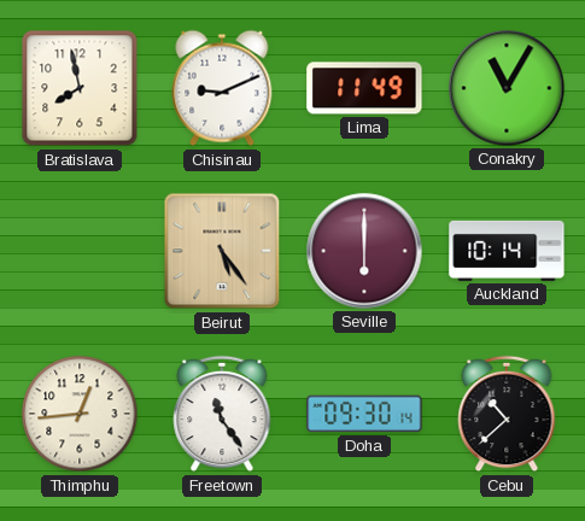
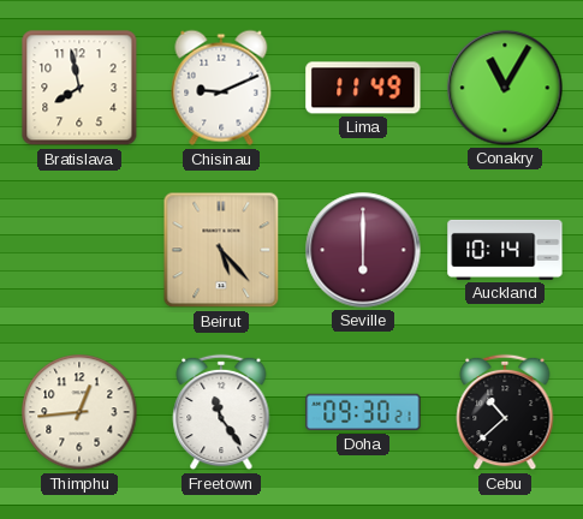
Beirut: 5:24 -> 5:23 (221, 250)
Doha: 09:30:14 -> 09:30:21 (363, 412)
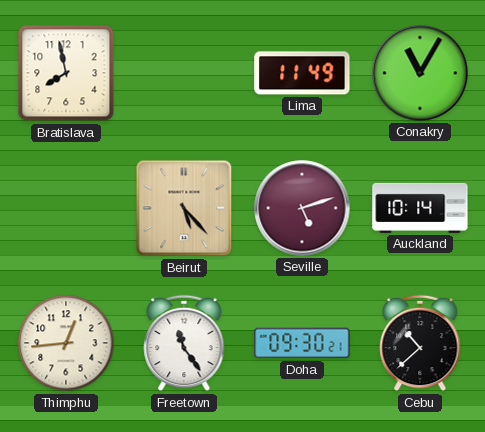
Chisinau: 9:11 -> none (221, 88)
Seville: 6:00 -> 5:12 (302, 208)
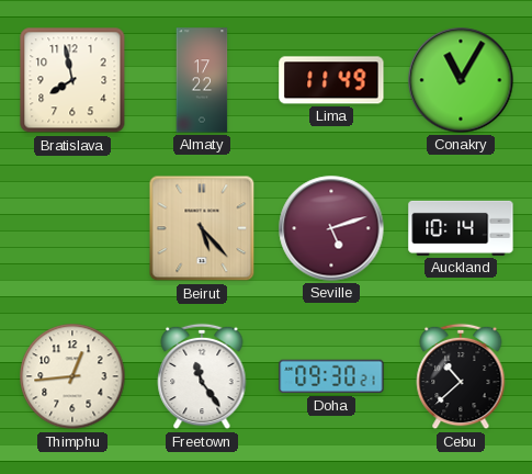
Almaty: none -> 17:22 (202, 80)
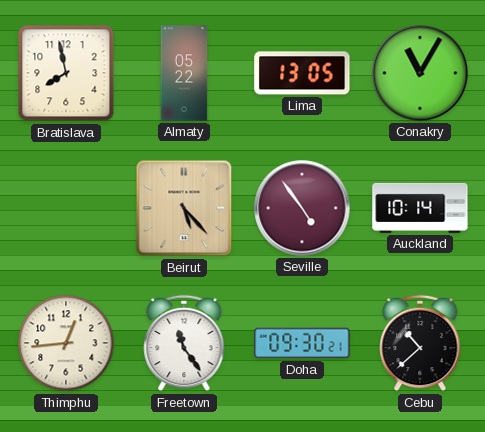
Almaty: 17:22 -> 05:22 (184, 73)
Lima: 11:49 -> 13:05 (302, 73)
Seville: 5:12 -> 4:54 (302, 208)
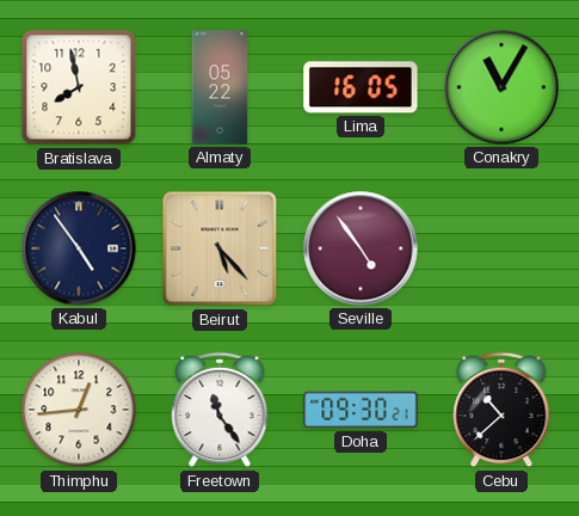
Lima: 13:05 -> 16:05 (361, 87)
Kabul: none -> 4:54 (79, 248)
Auckland: 10:14 -> none (420, 208)
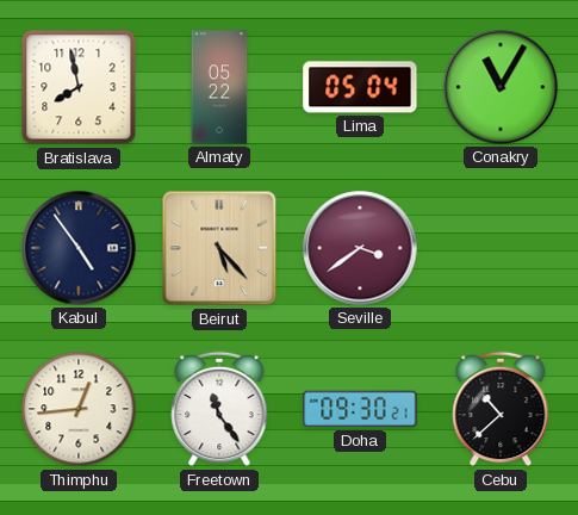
Lima: 16:05 -> 05:04 (360, 87)
Seville: 4:54 -> 3:39 (360, 248)
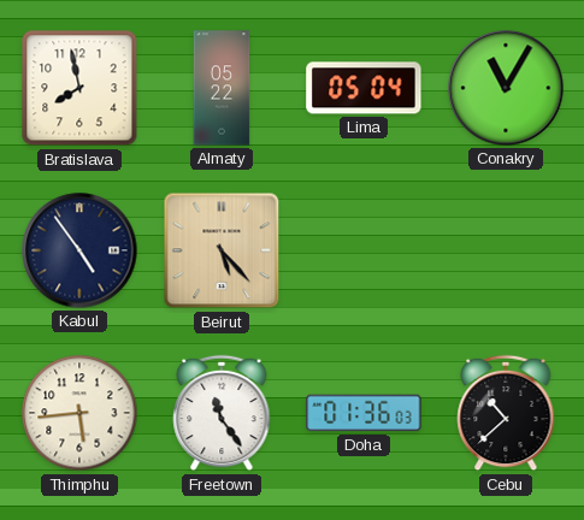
Seville: 3:39 -> none (360, 248)
Thimphu: 12:44 -> 5:44 (79, 413)
Doha: 09:30 -> 01:36 (364, 413)
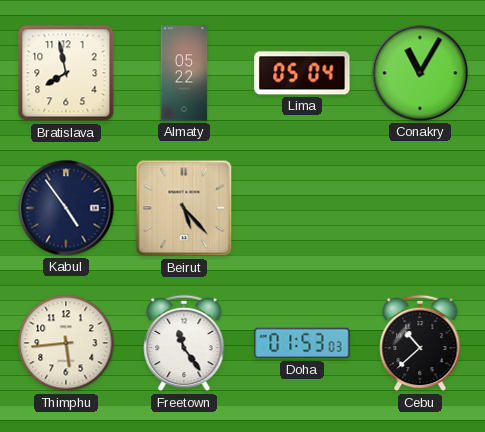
Doha: 01:36 -> 01:53 (302, 343)
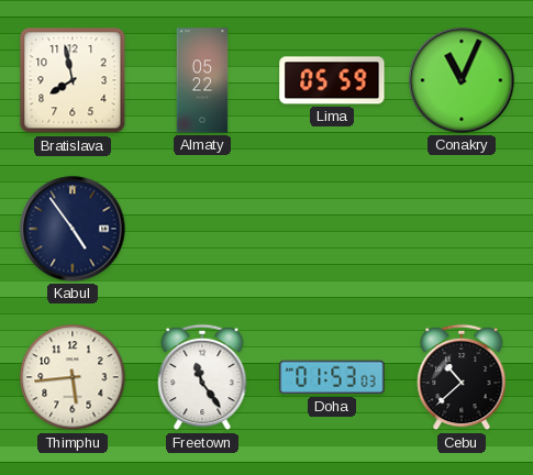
Lima: 05:04 -> 05:59 (332, 80)
Conakry: 11:05 -> 11:04 (462, 80)
Beirut: 5:23 -> none (184, 208)
